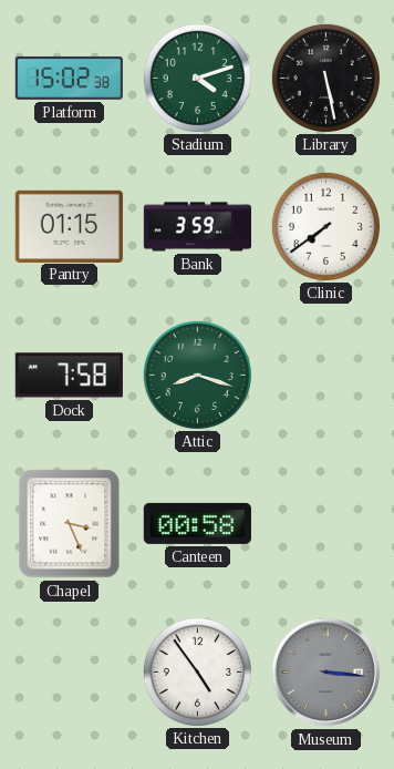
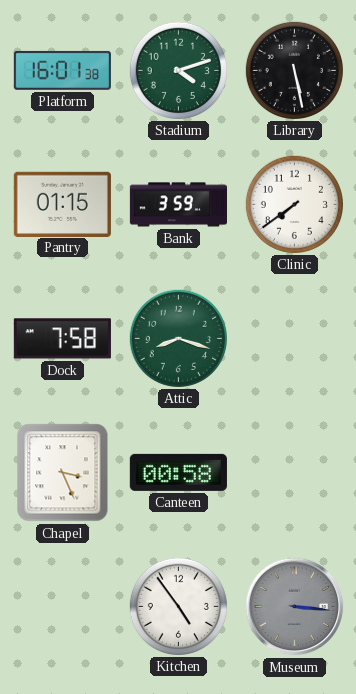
Platform: 15:02 -> 16:01 (62, 70)
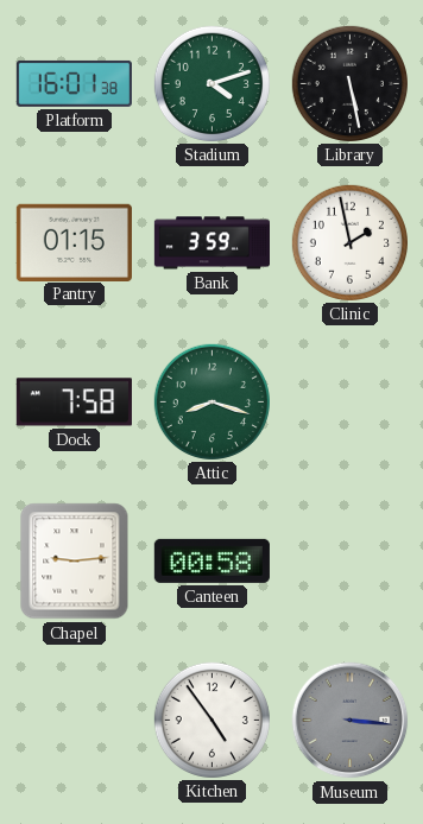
Clinic: 7:39 -> 1:58 (349, 242)
Chapel: 3:26 -> 9:14 (75, 562)
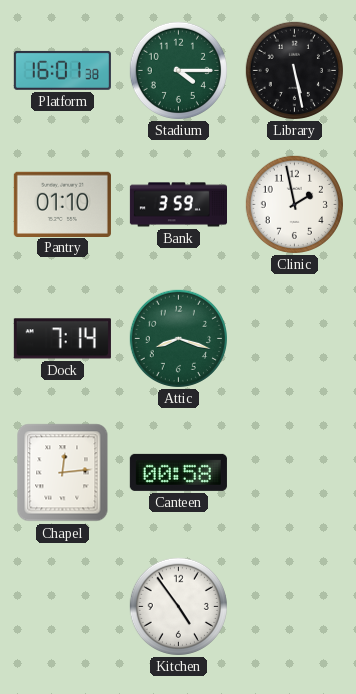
Stadium: 4:12 -> 4:15 (178, 70)
Pantry: 01:15 -> 01:10 (62, 204)
Dock: 7:58 -> 7:14 (62, 339)
Chapel: 9:14 -> 12:14 (63, 473)
Museum: 3:16 -> none (351, 721)
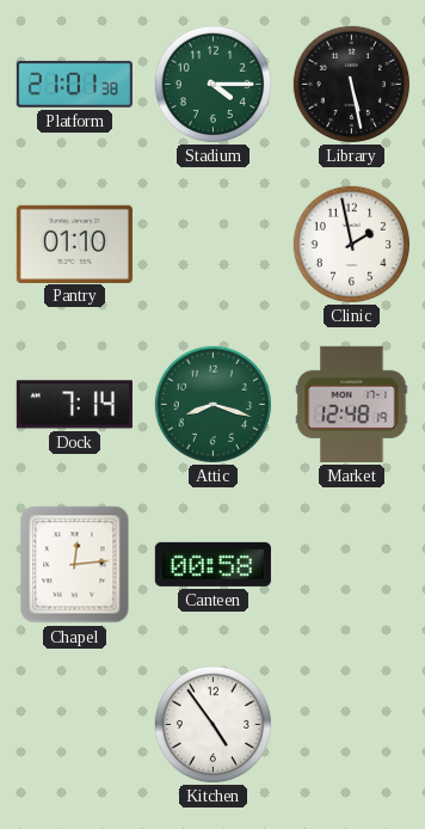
Platform: 16:01 -> 21:01 (74, 84)
Bank: 3:59 -> none (178, 205)
Market: none -> 12:48 (352, 404)
